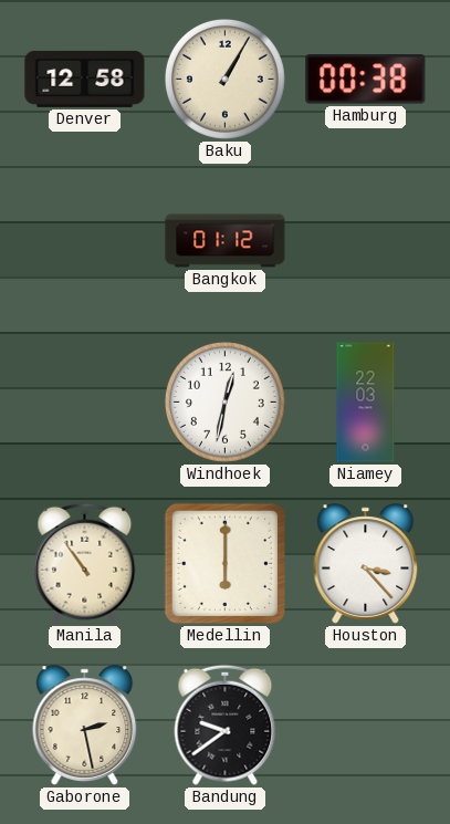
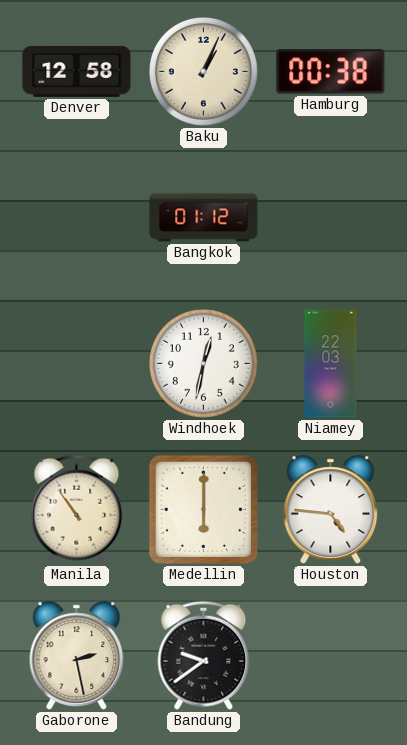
Baku: 1:05 -> 1:04 (203, 71)
Houston: 3:23 -> 4:46 (331, 510)
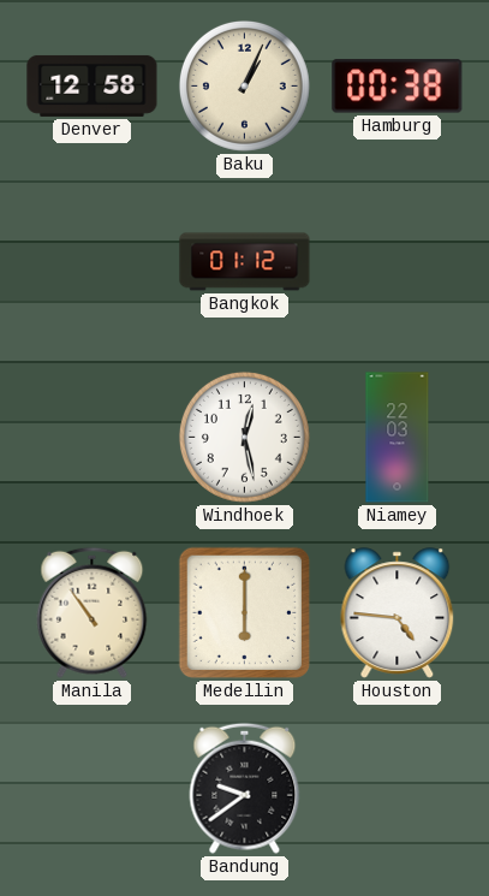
Windhoek: 12:32 -> 12:28 (244, 437)
Gaborone: 2:28 -> none (77, 656)
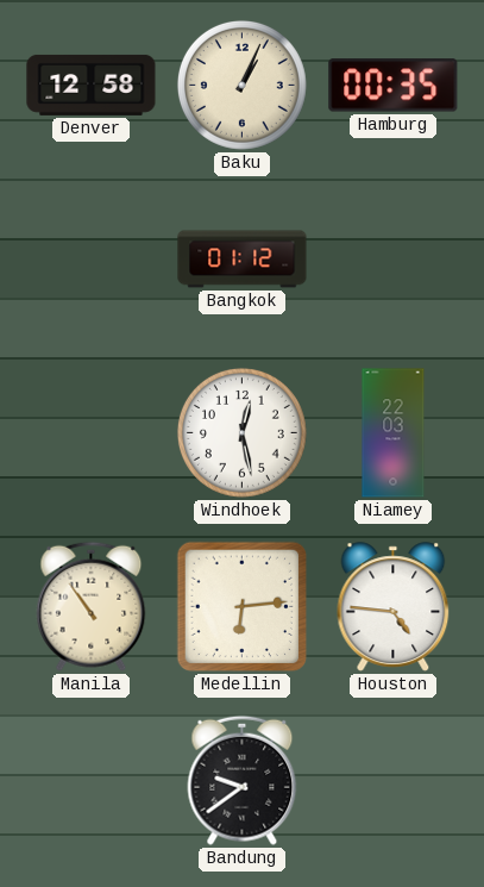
Hamburg: 00:38 -> 00:35 (394, 86)
Medellin: 6:00 -> 6:14 (243, 607)
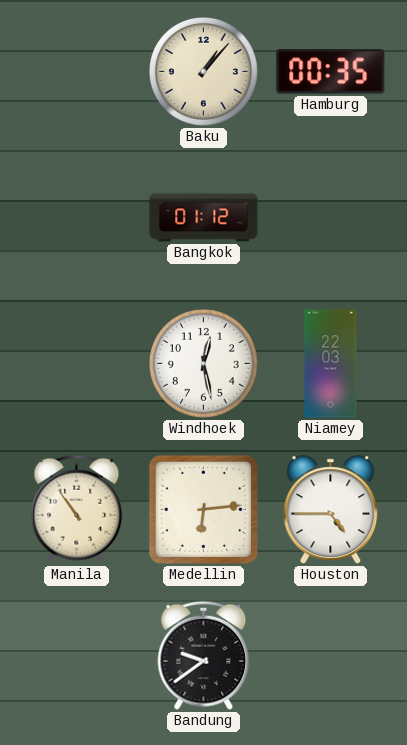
Denver: 12:58 -> none (92, 85)
Baku: 1:04 -> 1:07 (203, 71)
Houston: 4:46 -> 4:45 (331, 510)
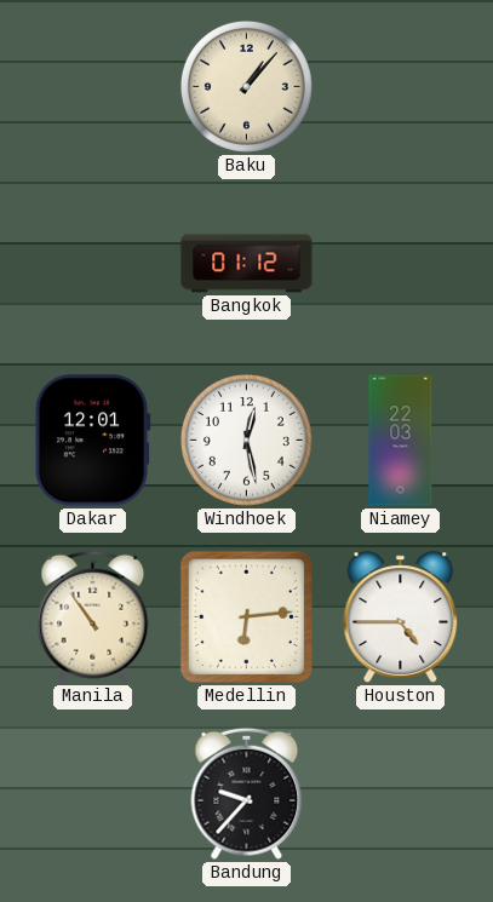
Hamburg: 00:35 -> none (331, 72)
Dakar: none -> 12:01 (92, 441)
Bandung: 9:39 -> 9:37 (247, 793)
